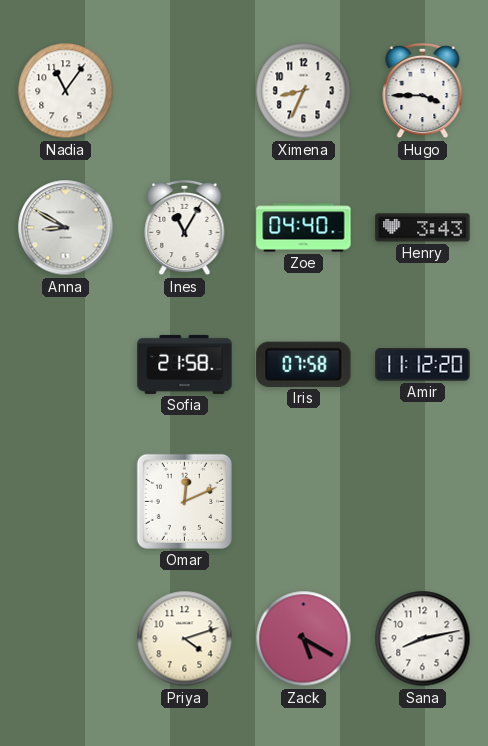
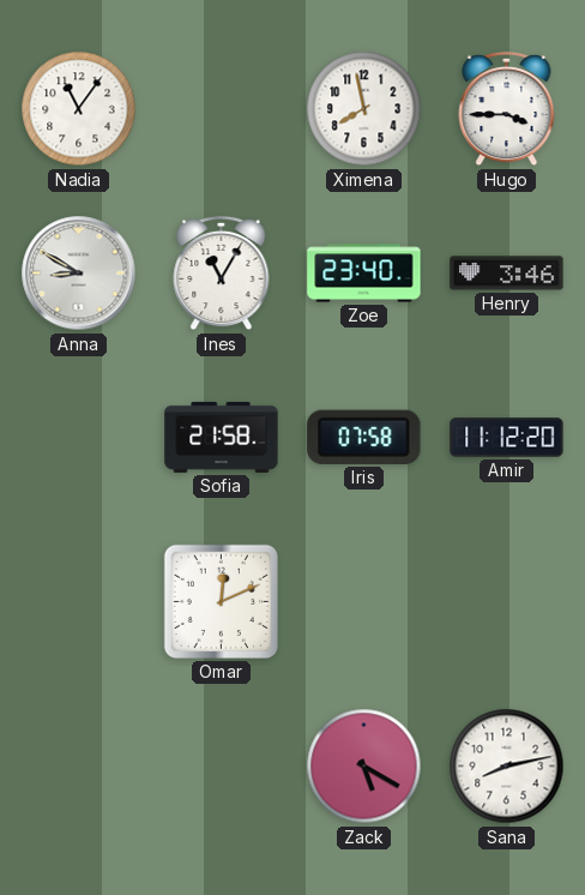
Ximena: 8:34 -> 7:58 (364, 109)
Zoe: 04:40 -> 23:40 (364, 274)
Henry: 3:43 -> 3:46 (507, 274)
Priya: 4:12 -> none (185, 639)
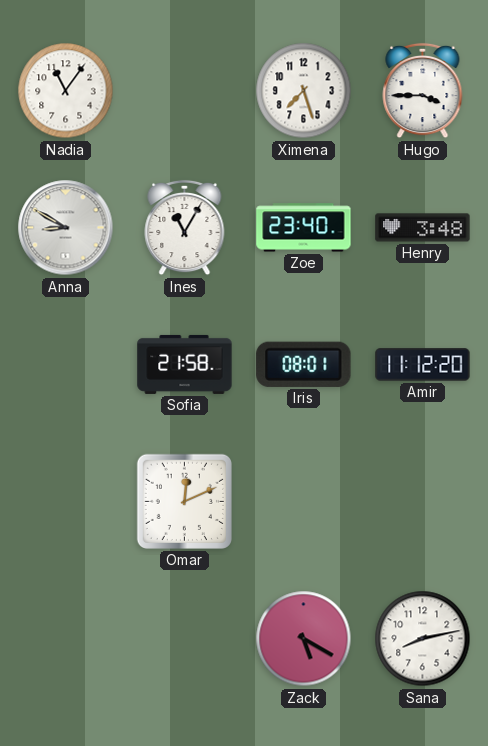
Ximena: 7:58 -> 7:27 (304, 91)
Henry: 3:46 -> 3:48 (423, 228)
Iris: 07:58 -> 08:01 (304, 364)
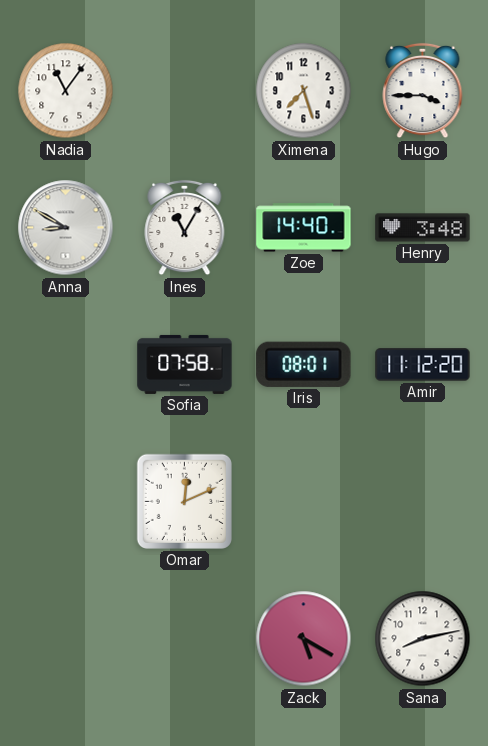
Zoe: 23:40 -> 14:40 (304, 228)
Sofia: 21:58 -> 07:58 (185, 364)
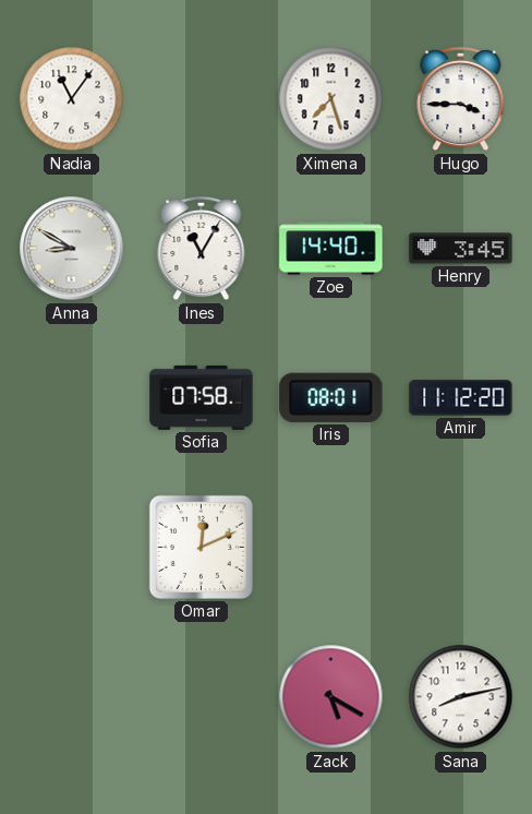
Henry: 3:48 -> 3:45 (461, 249)
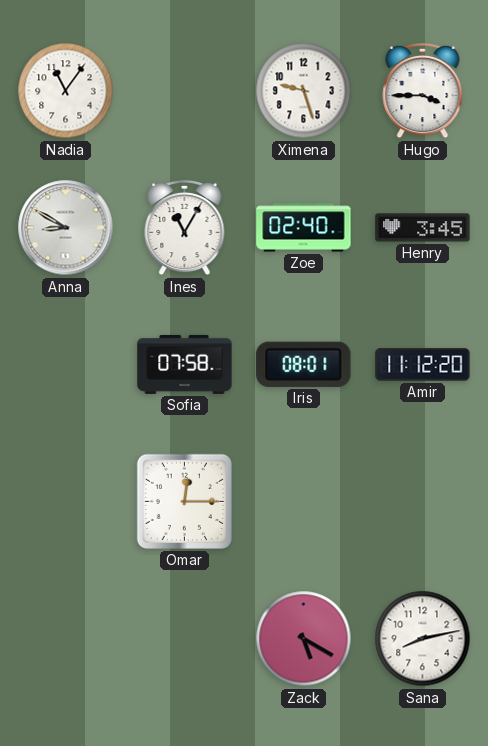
Ximena: 7:27 -> 9:27 (304, 91)
Zoe: 14:40 -> 02:40 (304, 228)
Omar: 12:11 -> 12:15 (184, 501)
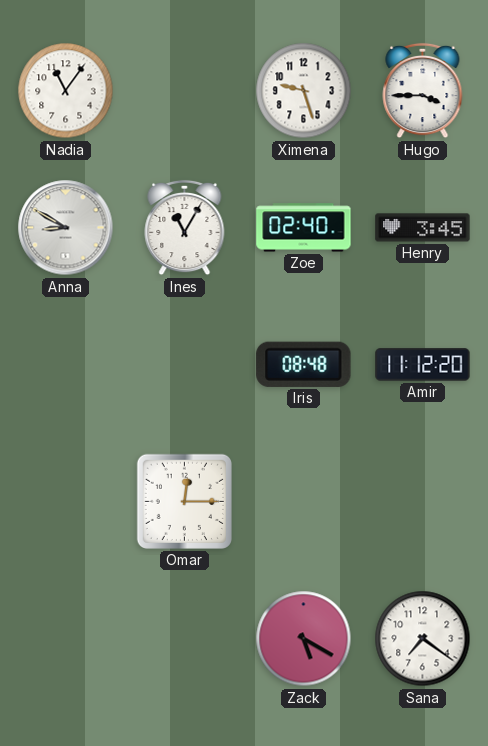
Sofia: 07:58 -> none (185, 364)
Iris: 08:01 -> 08:48 (304, 364)
Sana: 8:13 -> 7:21 (423, 639)
